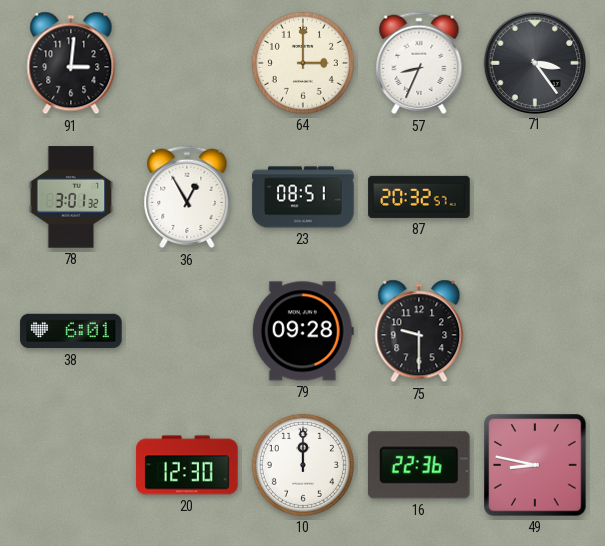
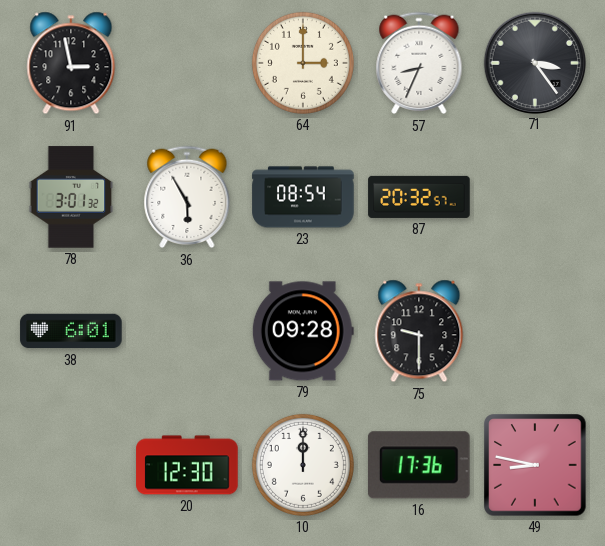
91: 3:01 -> 2:58 (71, 63)
36: 12:55 -> 5:55 (187, 197)
23: 08:51 -> 08:54 (303, 197)
16: 22:36 -> 17:36 (419, 465)
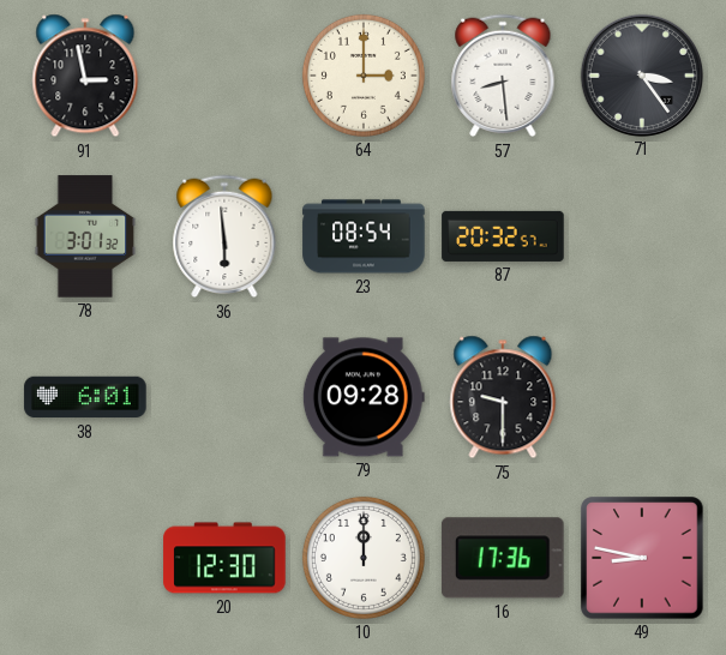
57: 8:34 -> 8:29 (503, 76)
36: 5:55 -> 5:59 (224, 236)
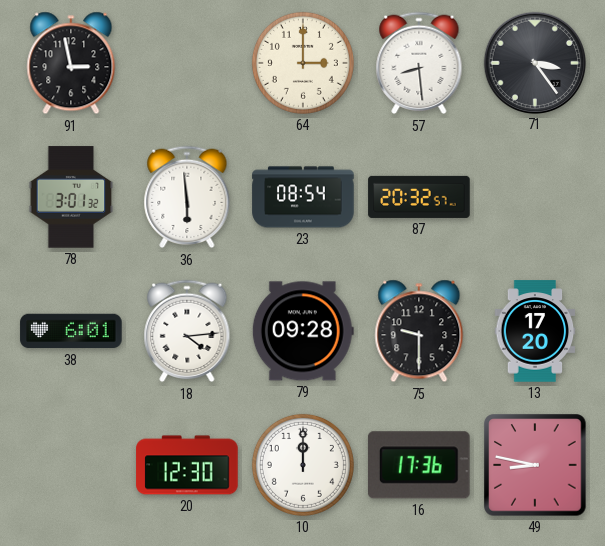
18: none -> 4:14 (187, 331)
13: none -> 17:20 (535, 331)
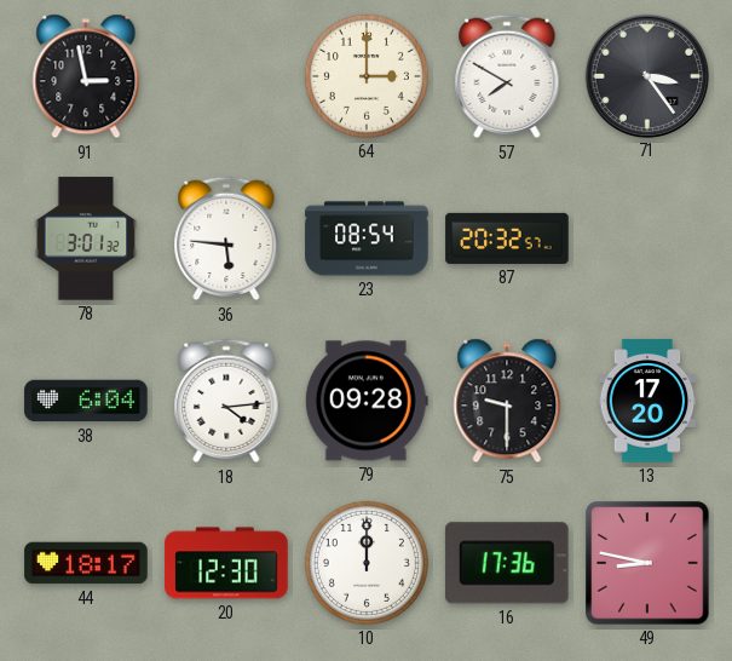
57: 8:29 -> 7:50 (507, 76)
36: 5:59 -> 5:46 (226, 238)
38: 6:01 -> 6:04 (86, 401)
44: none -> 18:17 (86, 563)
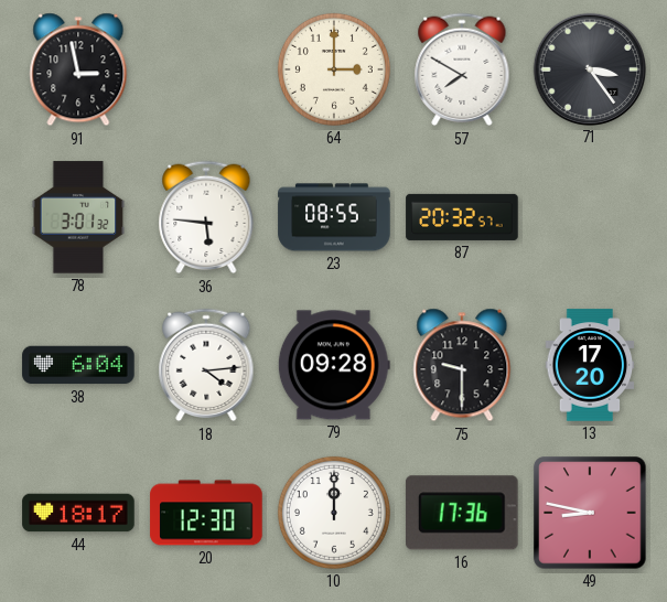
23: 08:54 -> 08:55 (334, 217)
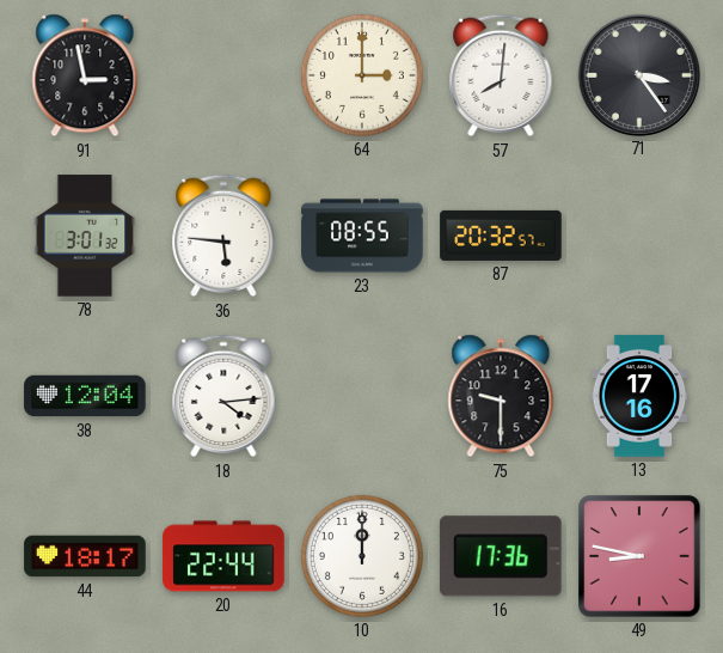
57: 7:50 -> 8:01 (501, 75)
38: 6:04 -> 12:04 (85, 396)
79: 09:28 -> none (334, 365)
13: 17:20 -> 17:16 (639, 396)
20: 12:30 -> 22:44 (223, 556)
